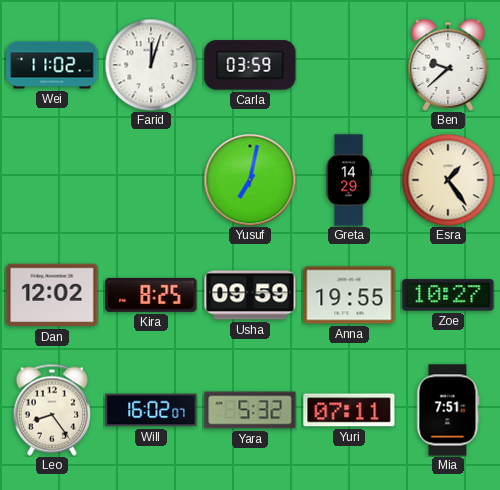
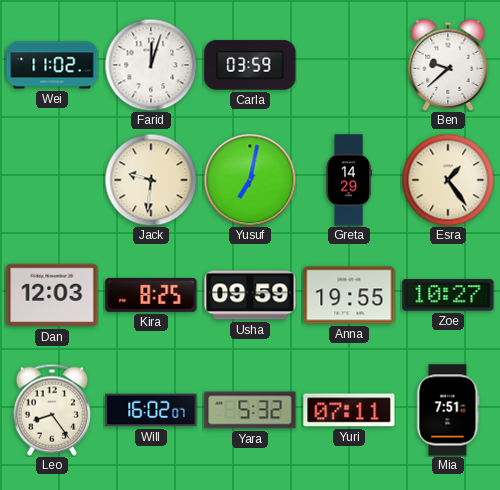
Jack: none -> 9:31 (151, 180)
Dan: 12:02 -> 12:03 (52, 295)
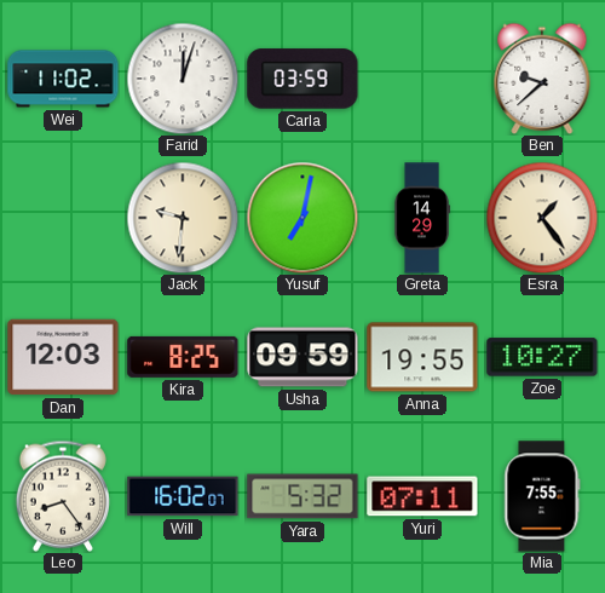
Mia: 7:51 -> 7:55 (542, 496)
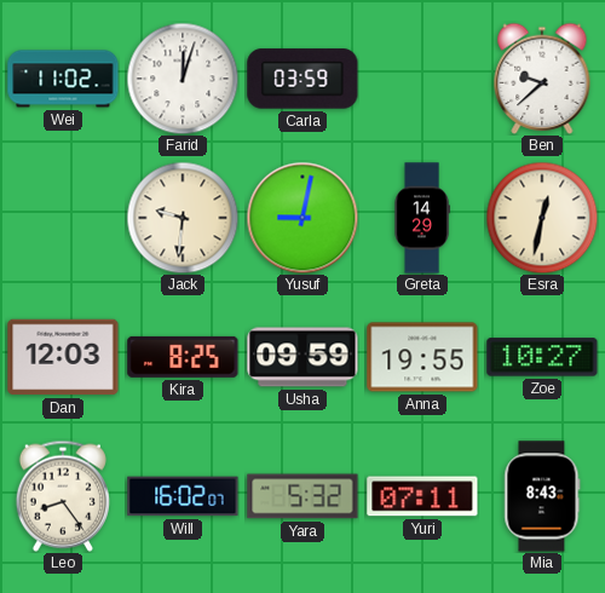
Yusuf: 7:02 -> 9:02 (302, 218)
Esra: 1:24 -> 12:32 (542, 218)
Mia: 7:55 -> 8:43 (542, 496)
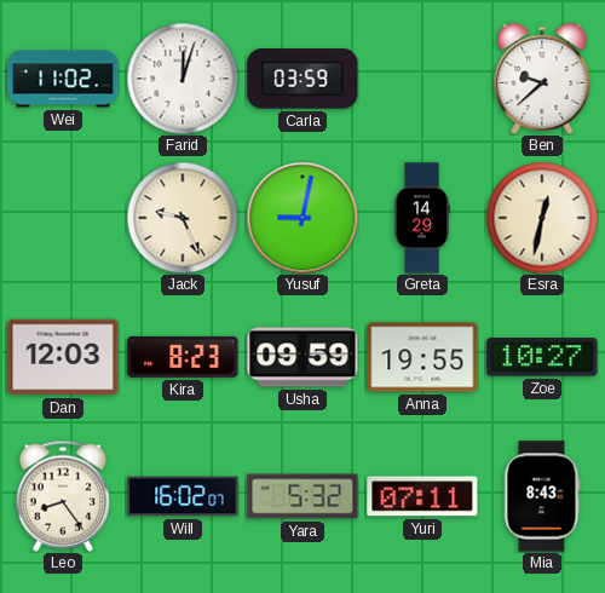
Jack: 9:31 -> 9:26 (183, 218)
Kira: 8:25 -> 8:23 (183, 357)
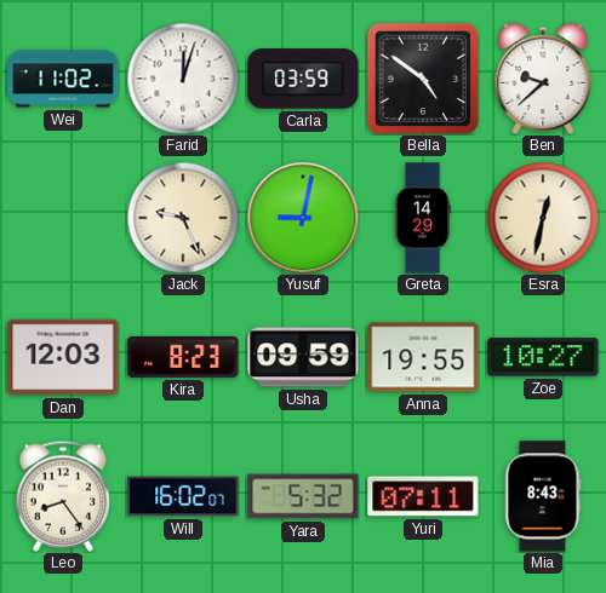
Bella: none -> 4:51 (423, 79)
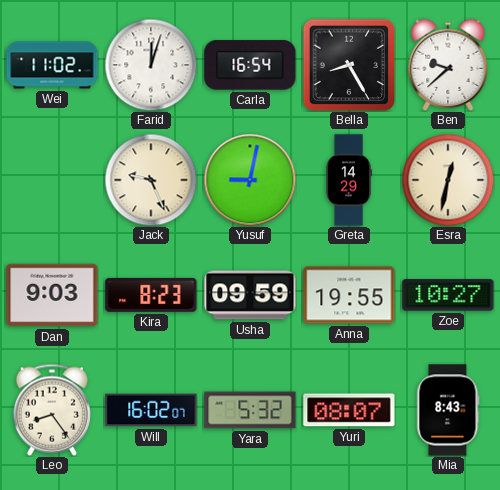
Carla: 03:59 -> 16:54 (250, 65)
Bella: 4:51 -> 8:25 (349, 65)
Dan: 12:03 -> 9:03 (52, 295)
Yuri: 07:11 -> 08:07 (349, 410)
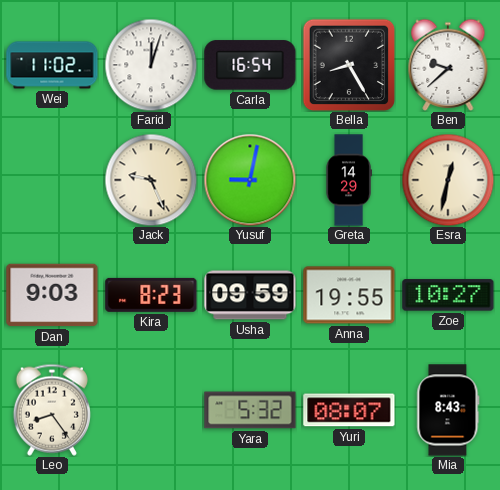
Will: 16:02 -> none (151, 410)
